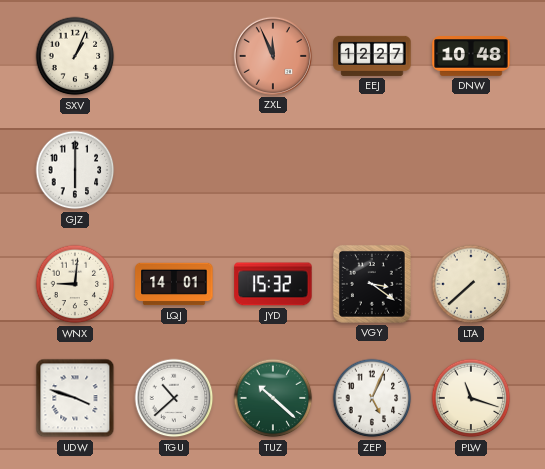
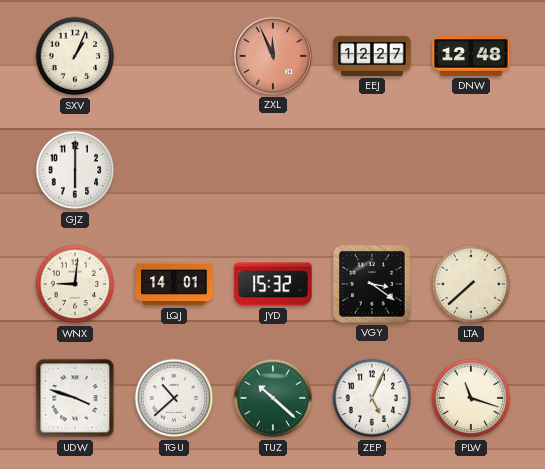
DNW: 10:48 -> 12:48 (471, 57)
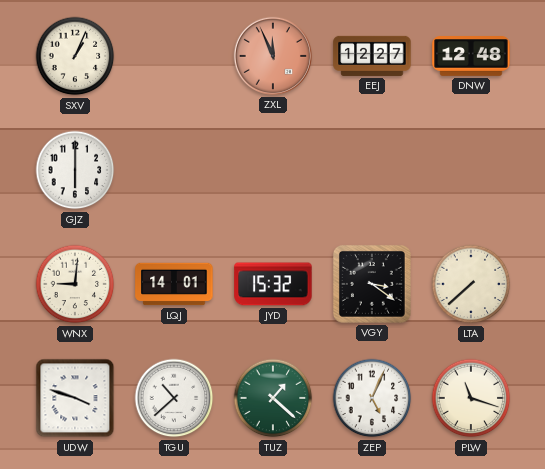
TUZ: 10:22 -> 1:22 (273, 398)
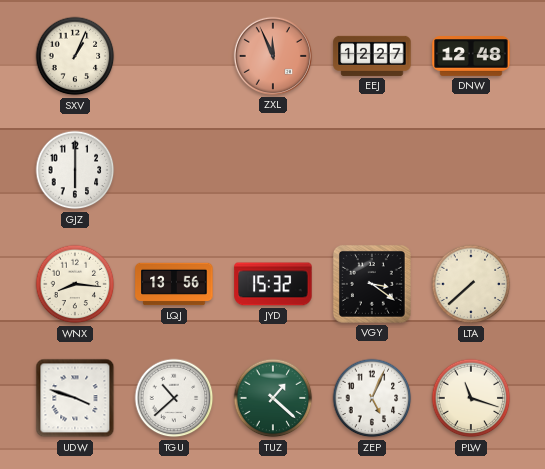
WNX: 9:01 -> 8:16 (75, 284)
LQJ: 14:01 -> 13:56 (174, 284)
